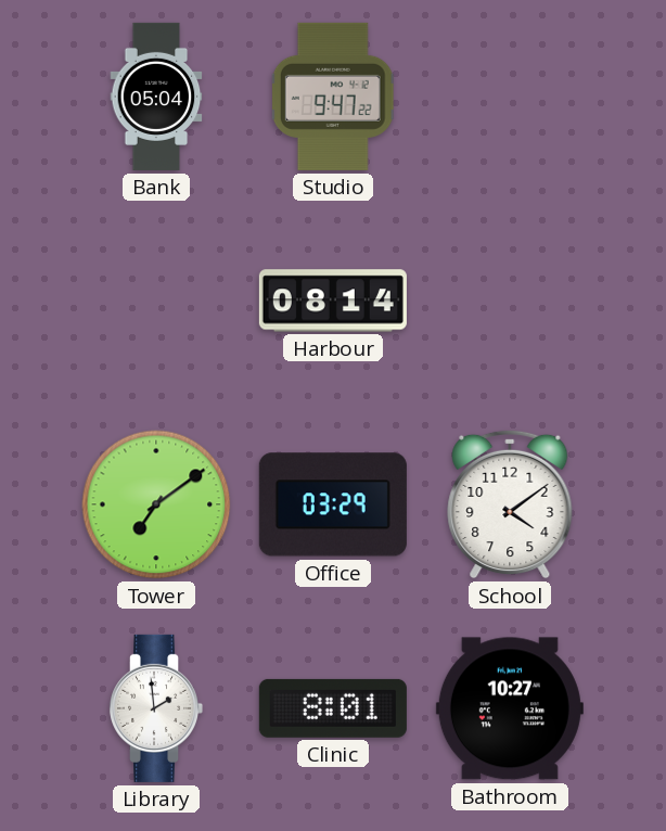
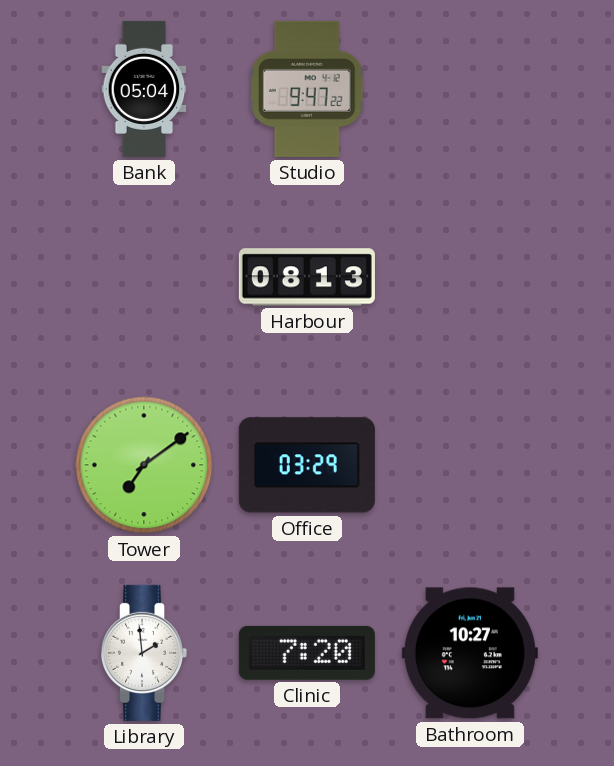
Harbour: 08:14 -> 08:13 (307, 277)
School: 4:09 -> none (510, 504)
Clinic: 8:01 -> 7:20 (307, 653)
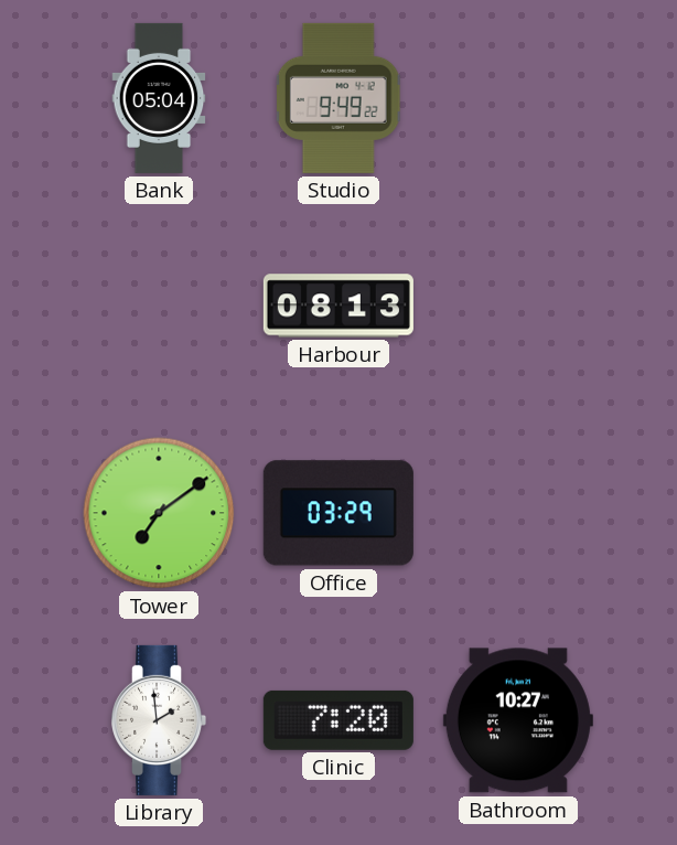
Studio: 9:47 -> 9:49 (338, 98)
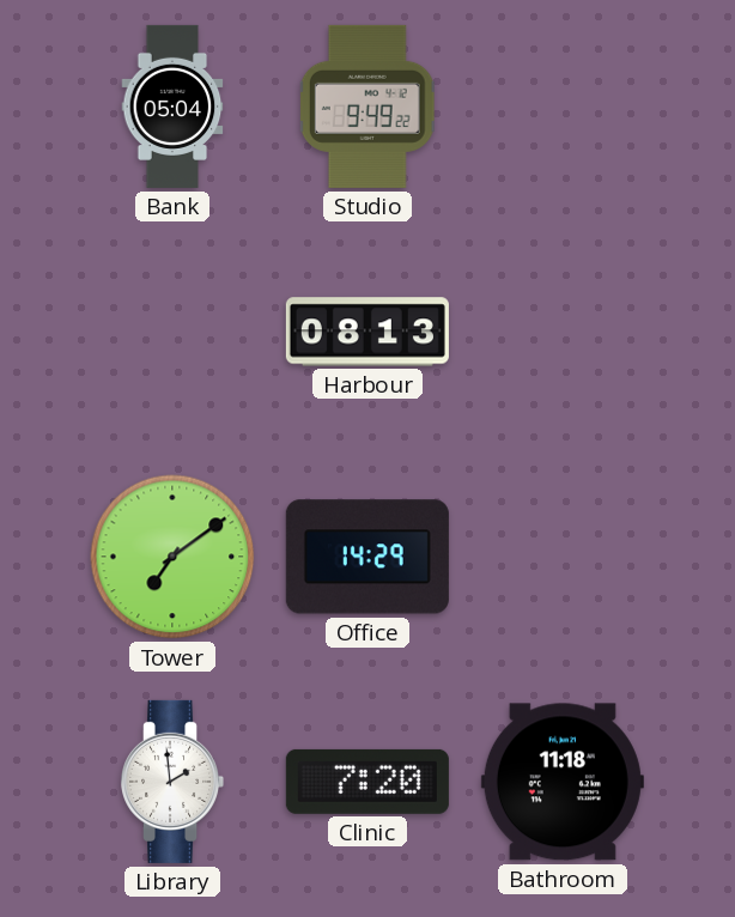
Office: 03:29 -> 14:29 (367, 557)
Bathroom: 10:27 -> 11:18 (563, 782)
